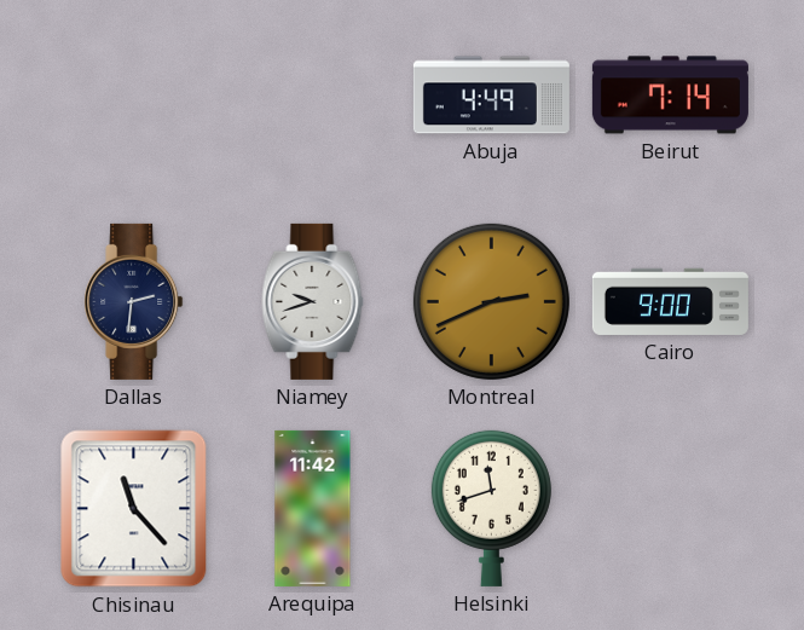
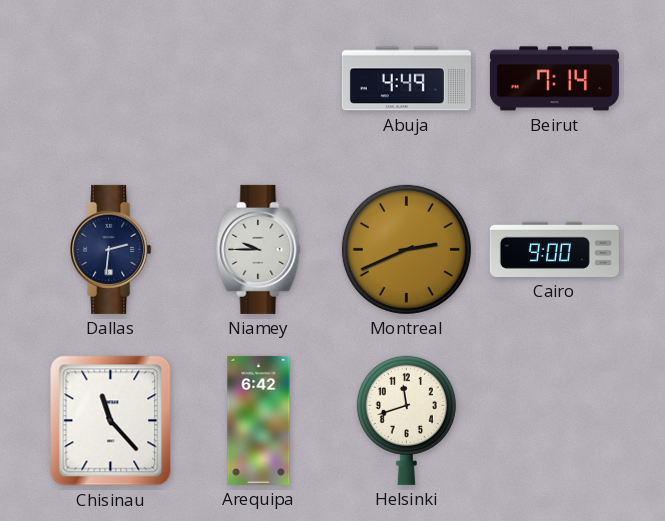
Niamey: 9:42 -> 9:45 (259, 249)
Arequipa: 11:42 -> 6:42 (259, 420)
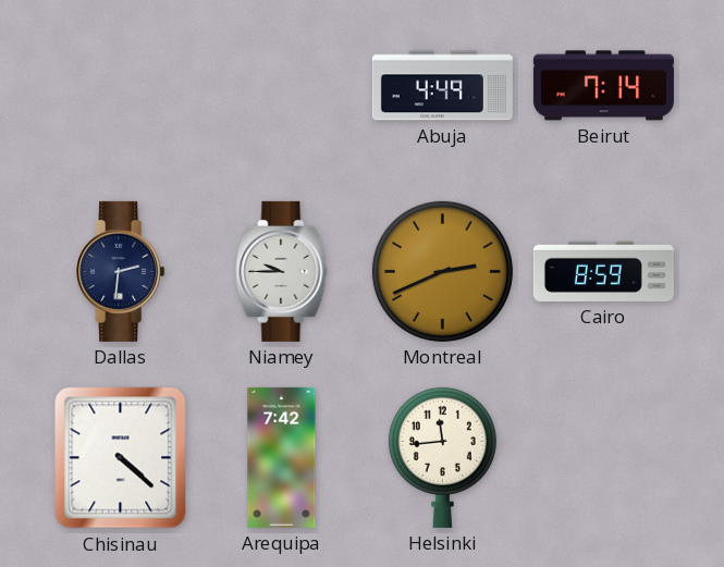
Cairo: 9:00 -> 8:59 (603, 271)
Chisinau: 11:23 -> 4:22 (121, 458)
Arequipa: 6:42 -> 7:42 (282, 457)
Helsinki: 11:42 -> 11:44 (442, 457)
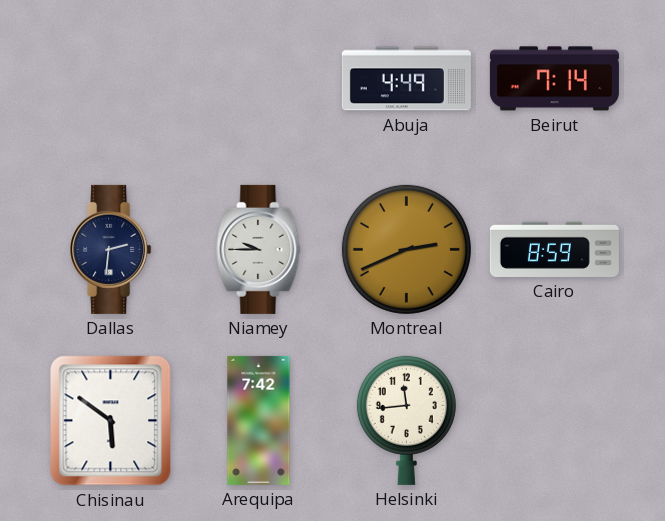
Chisinau: 4:22 -> 5:51 (111, 421)
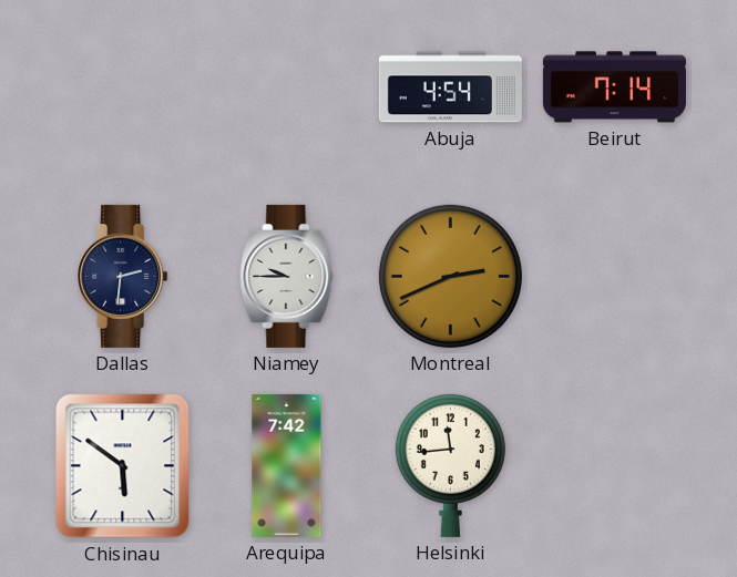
Abuja: 4:49 -> 4:54 (450, 87)
Cairo: 8:59 -> none (554, 249)
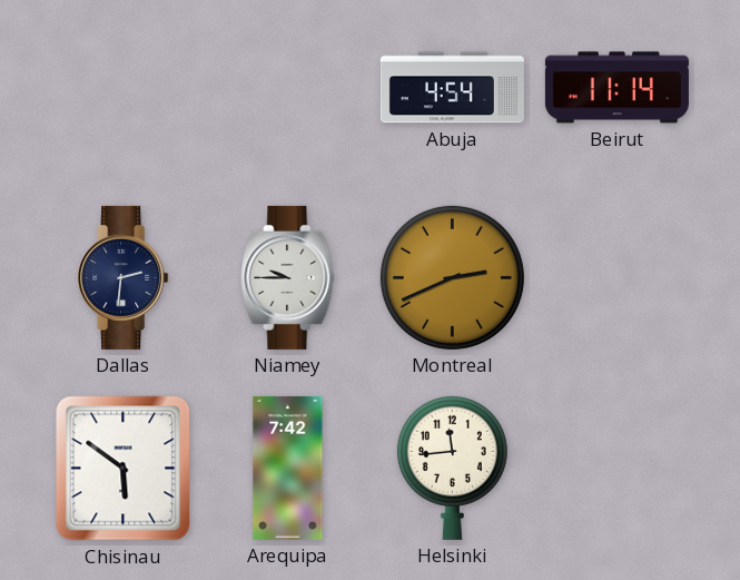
Beirut: 7:14 -> 11:14 (616, 88)
